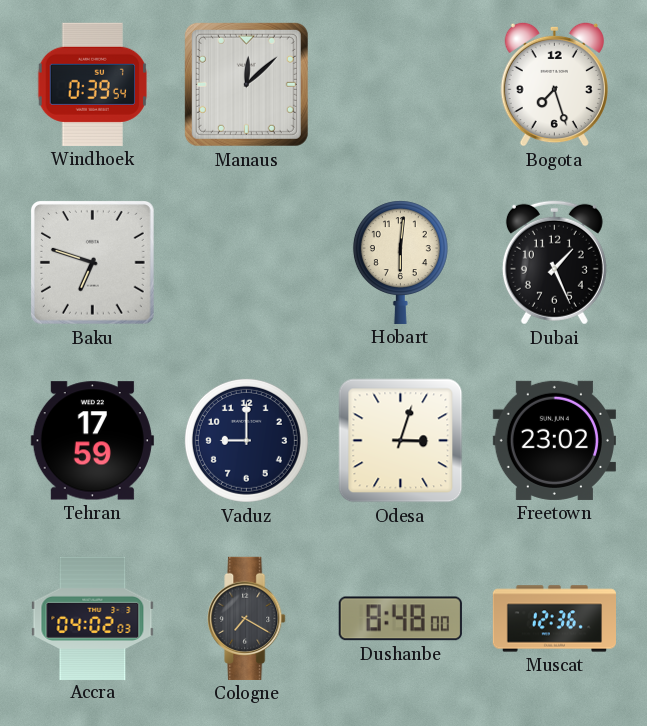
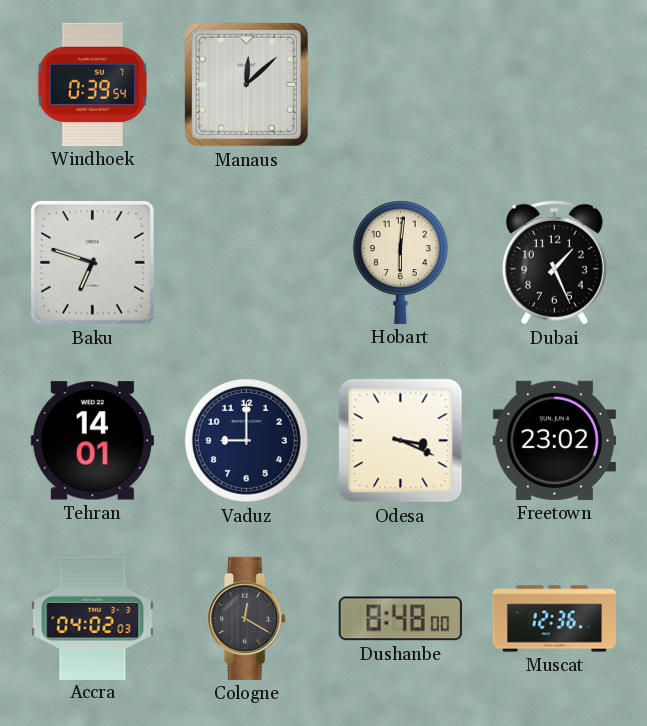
Bogota: 7:27 -> none (554, 84)
Tehran: 17:59 -> 14:01 (92, 441)
Odesa: 3:03 -> 3:19 (401, 441)
Cologne: 7:20 -> 12:20 (247, 618)
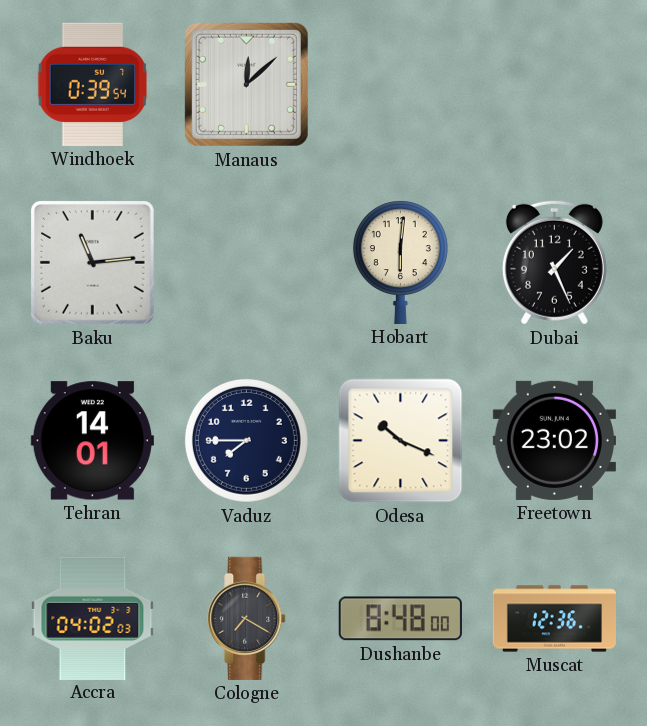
Baku: 6:48 -> 11:14 (92, 262)
Vaduz: 9:00 -> 7:45 (246, 440)
Odesa: 3:19 -> 10:19 (401, 441)
Cologne: 12:20 -> 7:20 (247, 618)
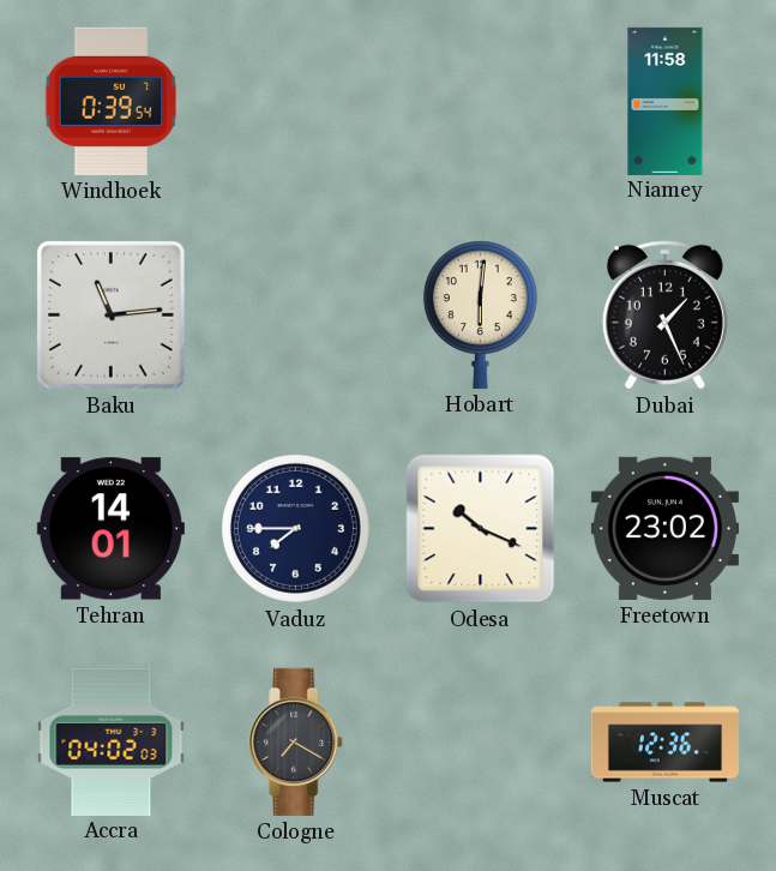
Manaus: 12:08 -> none (246, 84)
Niamey: none -> 11:58 (666, 101)
Dushanbe: 8:48 -> none (400, 619)
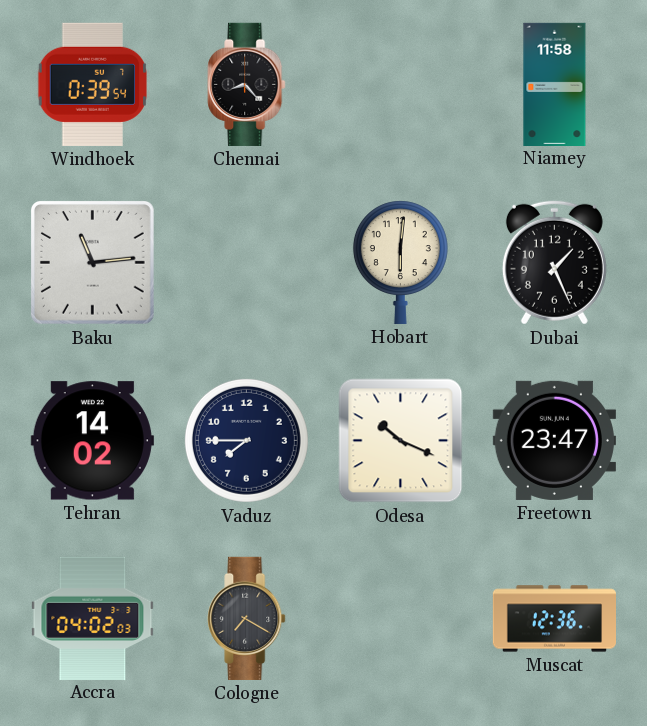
Chennai: none -> 8:23 (247, 84)
Tehran: 14:01 -> 14:02 (92, 441)
Freetown: 23:02 -> 23:47 (554, 440)
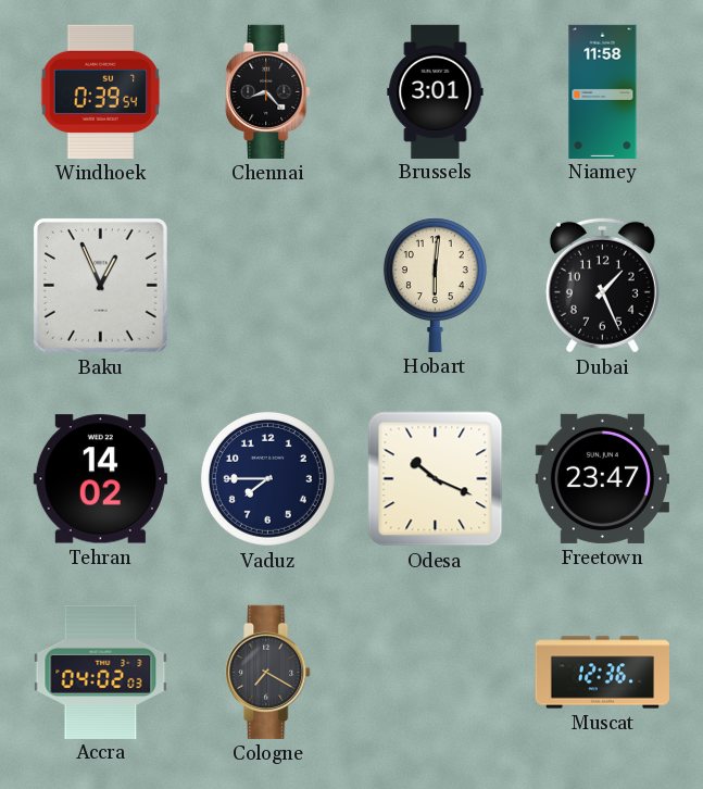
Brussels: none -> 3:01 (436, 91)
Baku: 11:14 -> 12:56 (100, 285)
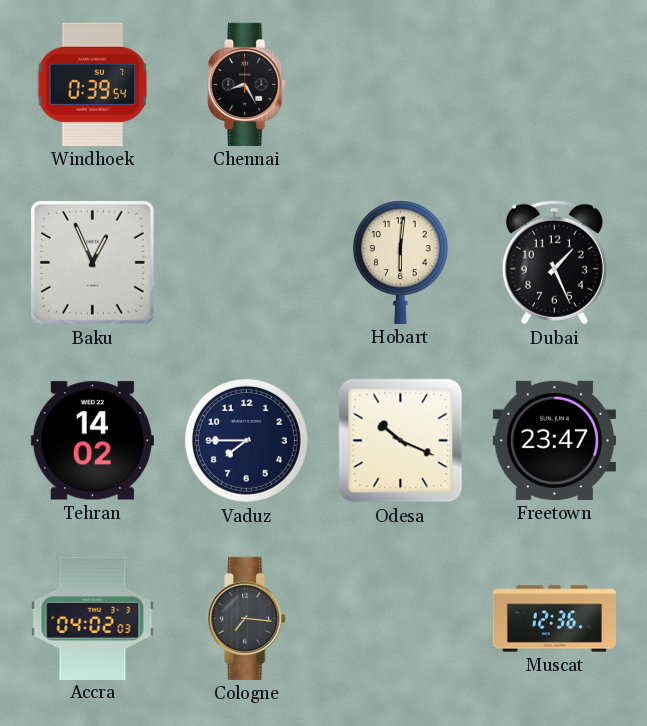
Chennai: 8:23 -> 8:25 (247, 84)
Brussels: 3:01 -> none (436, 91)
Niamey: 11:58 -> none (603, 91)
Cologne: 7:20 -> 7:16 (247, 618)
